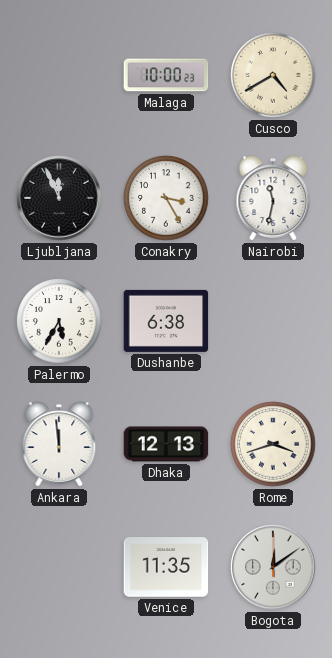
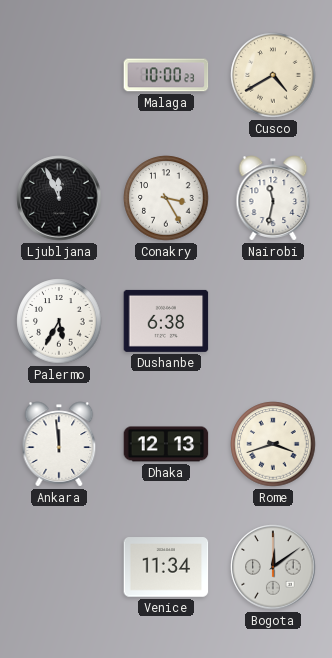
Venice: 11:35 -> 11:34 (166, 567)
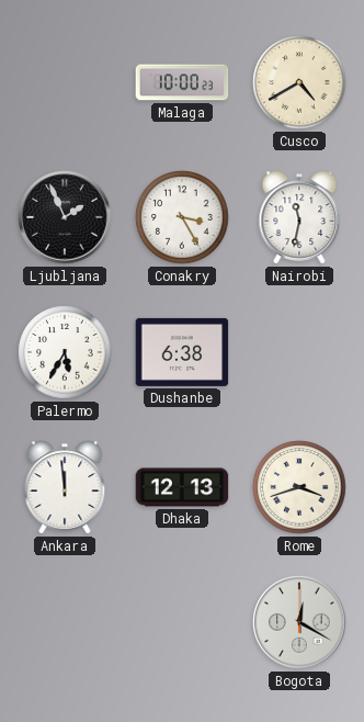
Ljubljana: 11:56 -> 1:56 (65, 217)
Venice: 11:34 -> none (166, 567)
Bogota: 12:09 -> 12:20 (299, 622)
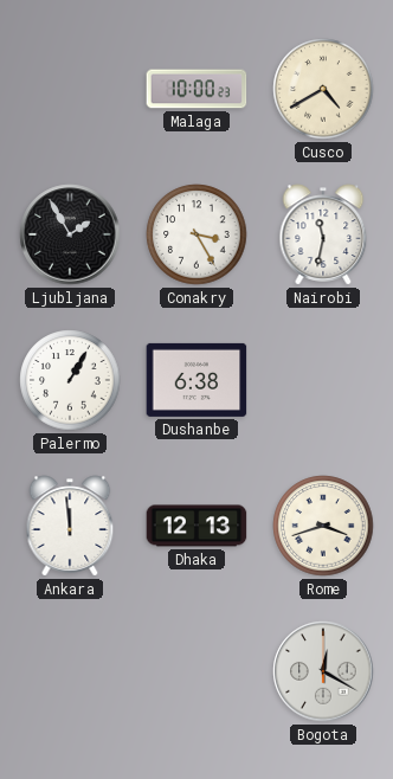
Ljubljana: 1:56 -> 1:55 (70, 234)
Palermo: 5:35 -> 1:05 (70, 380)
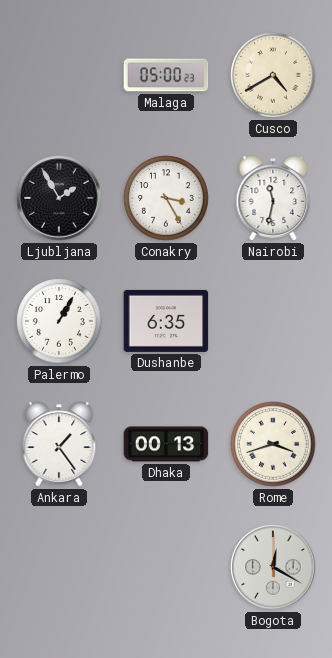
Malaga: 10:00 -> 05:00 (166, 75)
Dushanbe: 6:38 -> 6:35 (166, 321)
Ankara: 11:59 -> 1:24 (59, 444)
Dhaka: 12:13 -> 00:13 (166, 444)
